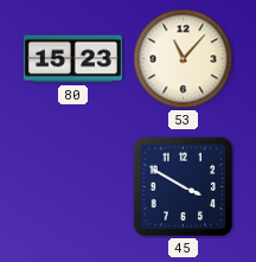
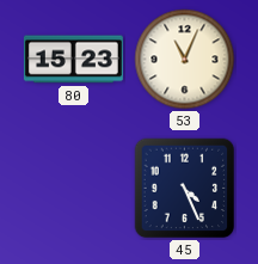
53: 11:07 -> 11:04 (185, 60)
45: 3:50 -> 4:26 (185, 189)
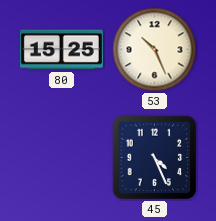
80: 15:23 -> 15:25 (61, 50)
53: 11:04 -> 10:26 (155, 50)
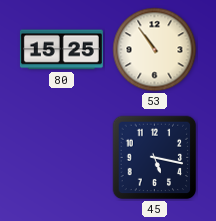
53: 10:26 -> 10:54 (155, 50)
45: 4:26 -> 5:17 (155, 158)
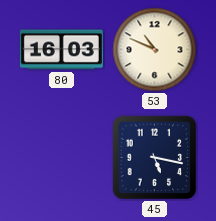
80: 15:25 -> 16:03 (61, 50)
53: 10:54 -> 10:49 (155, 50)
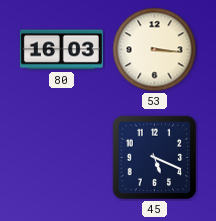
53: 10:49 -> 3:16 (155, 50)
45: 5:17 -> 5:19 (155, 158)
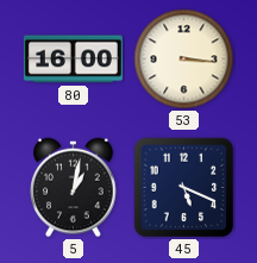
80: 16:03 -> 16:00 (73, 60)
5: none -> 1:02 (74, 188)
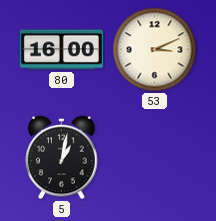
53: 3:16 -> 3:11 (155, 50)
45: 5:19 -> none (184, 188)
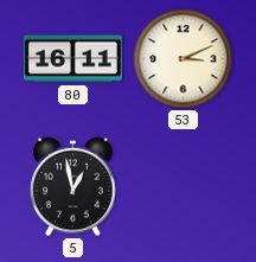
80: 16:00 -> 16:11 (72, 59)
5: 1:02 -> 12:58 (73, 187)
